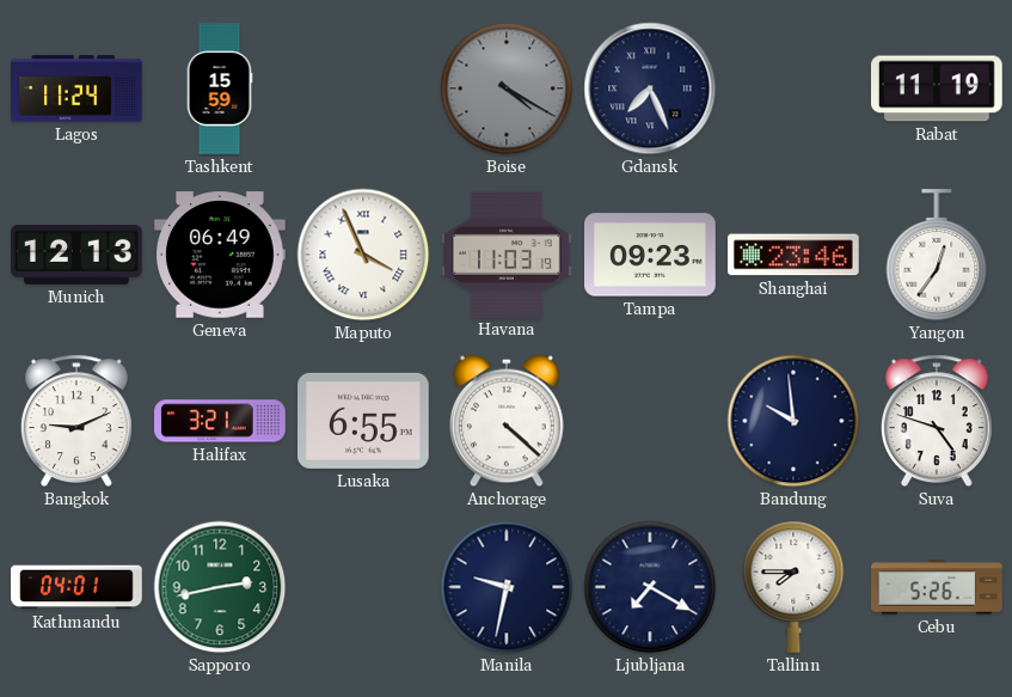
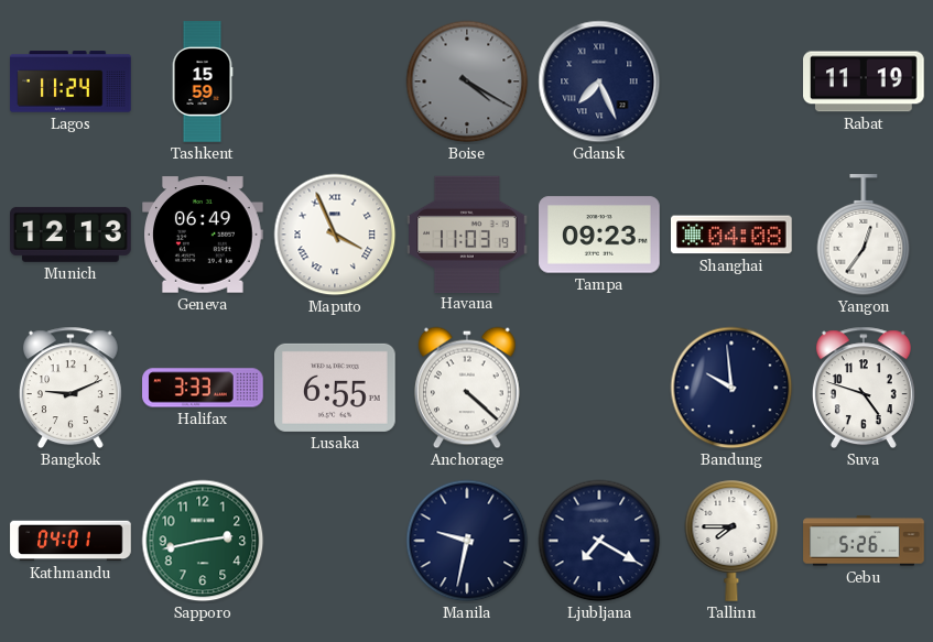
Shanghai: 23:46 -> 04:08 (733, 235)
Halifax: 3:21 -> 3:33 (203, 388)
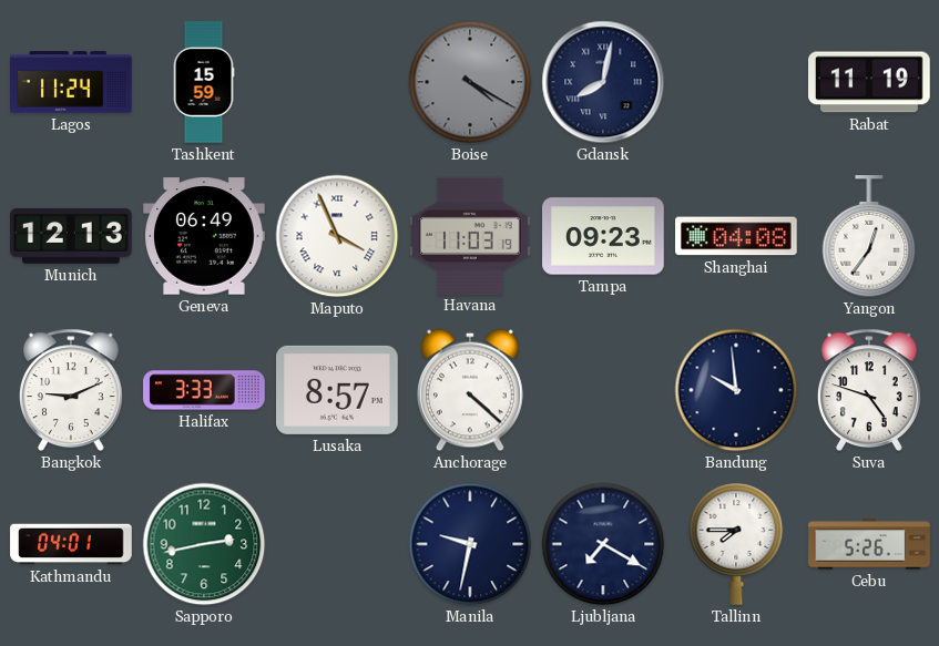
Gdansk: 7:26 -> 8:02 (603, 82)
Lusaka: 6:55 -> 8:57 (337, 390)
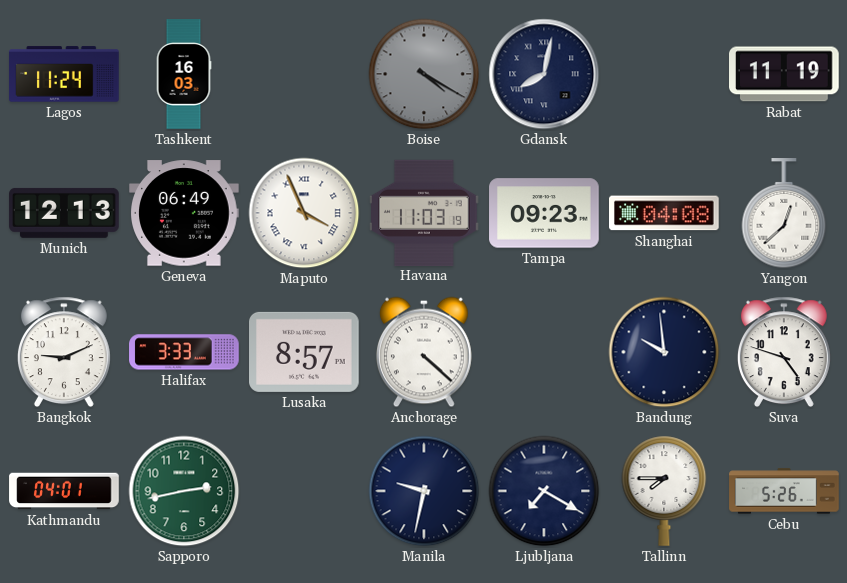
Tashkent: 15:59 -> 16:03 (184, 74)
Yangon: 12:36 -> 12:38 (784, 214)
